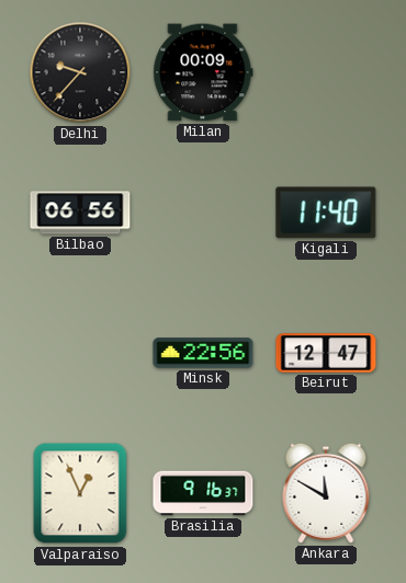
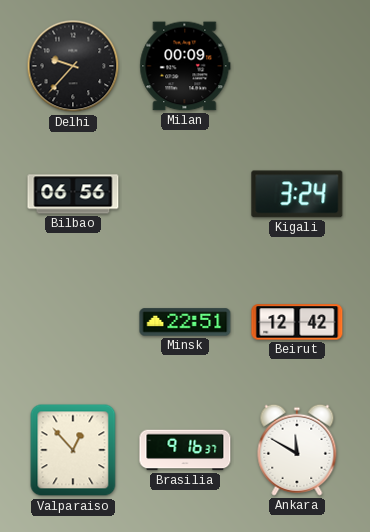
Kigali: 11:40 -> 3:24 (297, 194)
Minsk: 22:56 -> 22:51 (185, 322)
Beirut: 12:47 -> 12:42 (297, 322)
Valparaiso: 12:56 -> 12:53 (73, 450)
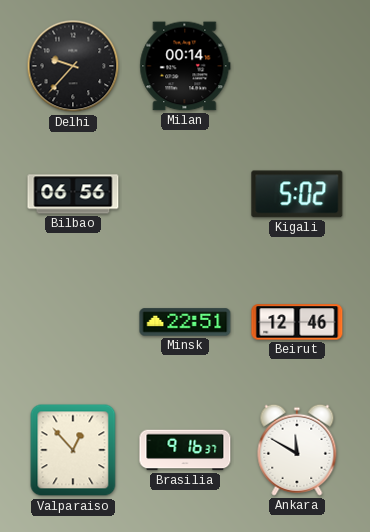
Milan: 00:09 -> 00:14 (185, 66)
Kigali: 3:24 -> 5:02 (297, 194)
Beirut: 12:42 -> 12:46 (297, 322)
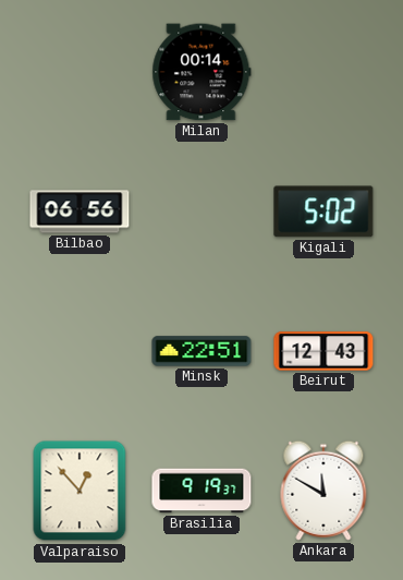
Delhi: 9:37 -> none (73, 66)
Beirut: 12:46 -> 12:43 (323, 351)
Brasilia: 9:16 -> 9:19 (201, 491)
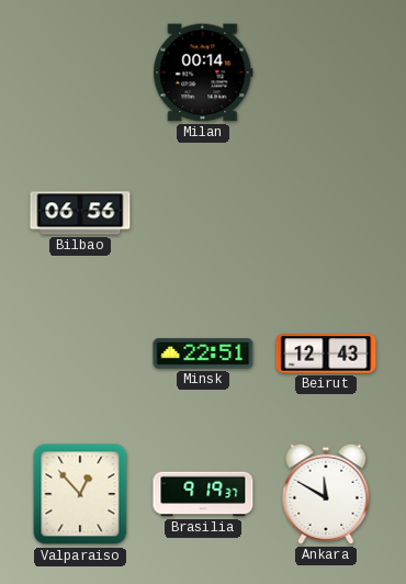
Kigali: 5:02 -> none (323, 212)
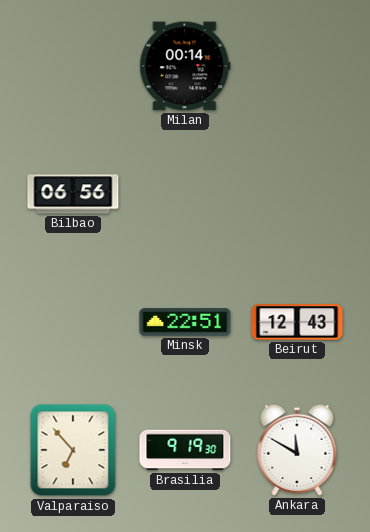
Valparaiso: 12:53 -> 6:53 (73, 450)
Brasilia: 9:19:37 -> 9:19:30 (185, 450)
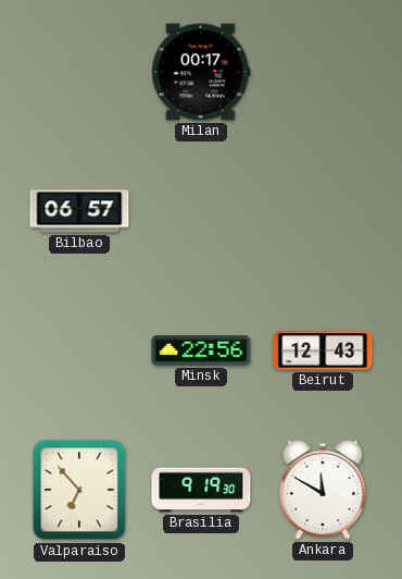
Milan: 00:14 -> 00:17 (201, 72)
Bilbao: 06:56 -> 06:57 (79, 211)
Minsk: 22:51 -> 22:56 (201, 350)
